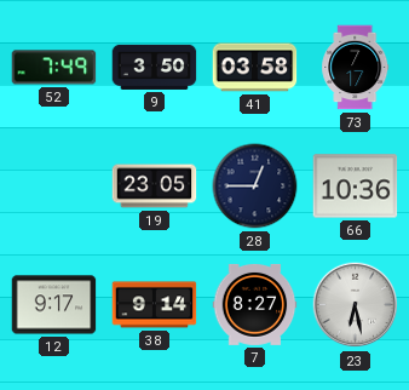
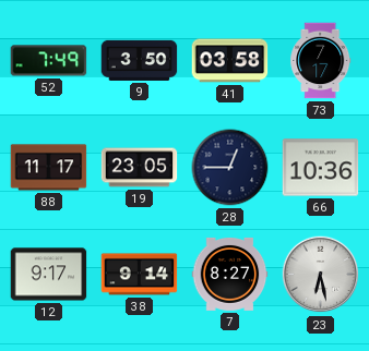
88: none -> 11:17 (49, 168)
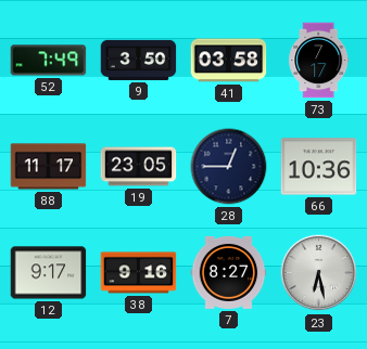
38: 9:14 -> 9:16 (139, 273)
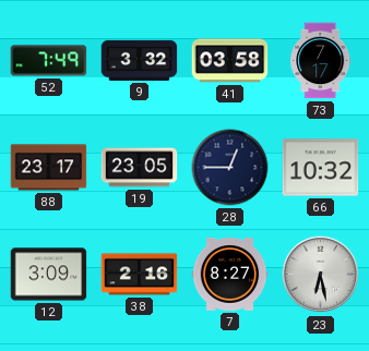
9: 3:50 -> 3:32 (140, 60)
88: 11:17 -> 23:17 (49, 168)
66: 10:36 -> 10:32 (321, 168)
12: 9:17 -> 3:09 (49, 275)
38: 9:16 -> 2:16 (140, 275)
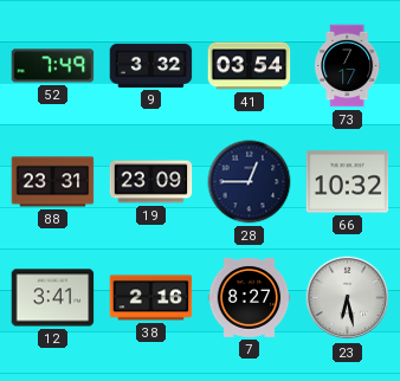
41: 03:58 -> 03:54 (250, 66)
88: 23:17 -> 23:31 (53, 182)
19: 23:05 -> 23:09 (151, 182)
12: 3:09 -> 3:41 (53, 298)
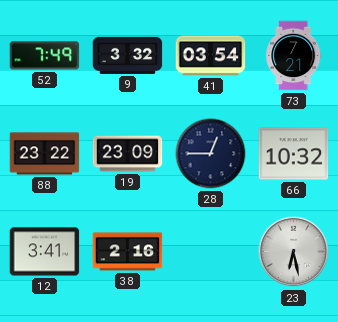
73: 7:17 -> 7:21 (294, 56)
88: 23:31 -> 23:22 (45, 154)
7: 8:27 -> none (250, 297)
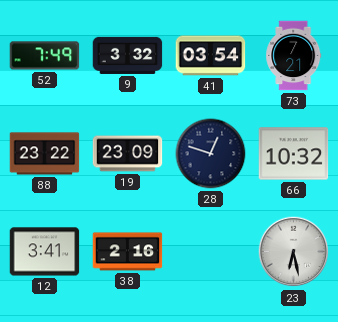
28: 12:45 -> 12:48 (211, 154)
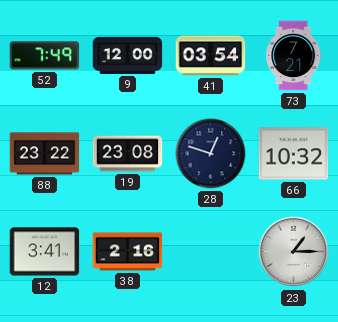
9: 3:32 -> 12:00 (128, 55)
19: 23:09 -> 23:08 (128, 154)
23: 6:28 -> 1:15 (294, 252)
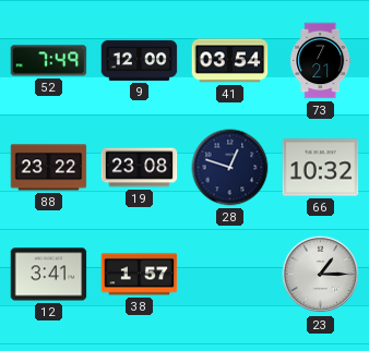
38: 2:16 -> 1:57 (140, 275)
